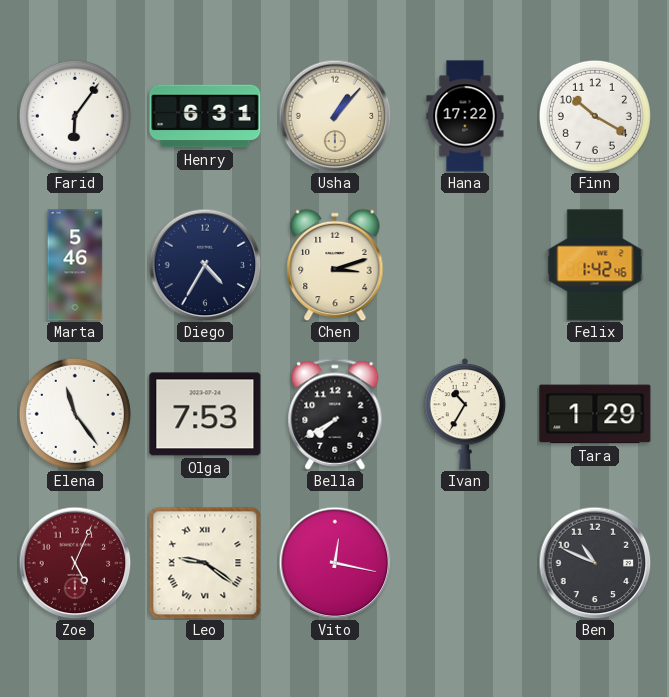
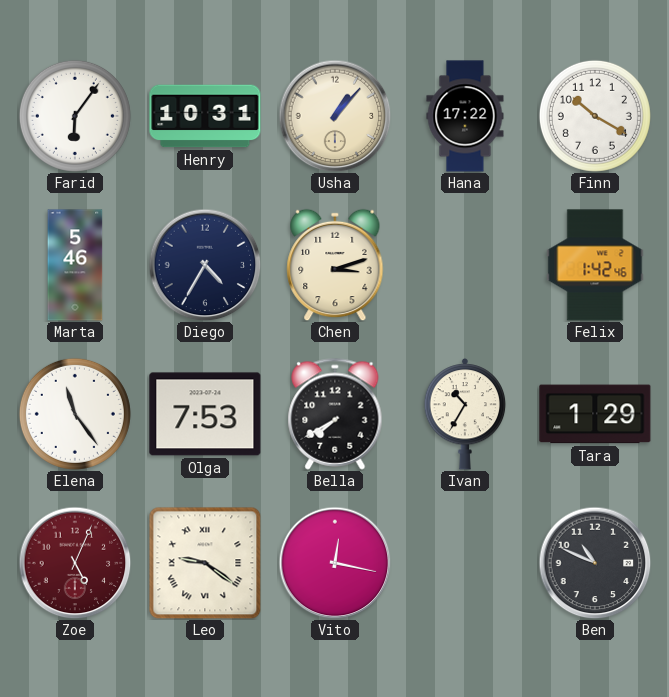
Henry: 6:31 -> 10:31 (205, 116)
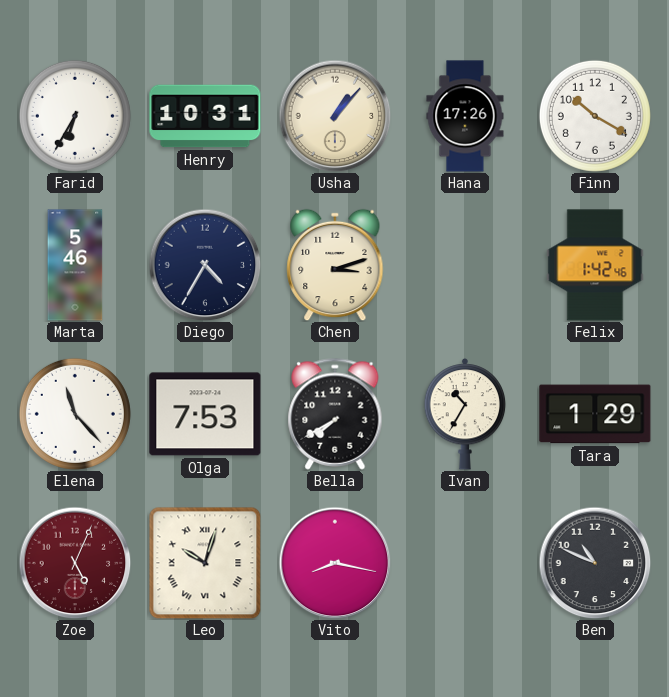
Farid: 6:06 -> 6:35 (75, 116)
Hana: 17:22 -> 17:26 (465, 116)
Elena: 11:24 -> 11:23 (75, 414)
Leo: 9:21 -> 10:03 (205, 563)
Vito: 12:17 -> 8:17 (335, 563)
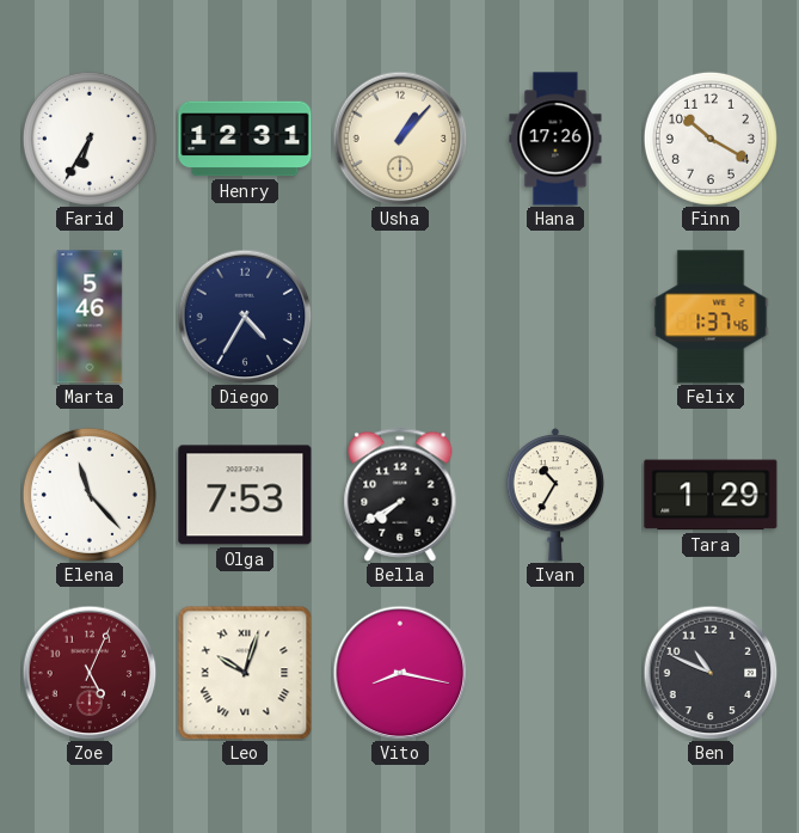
Henry: 10:31 -> 12:31 (245, 139)
Chen: 3:12 -> none (335, 265)
Felix: 1:42 -> 1:37 (711, 317)
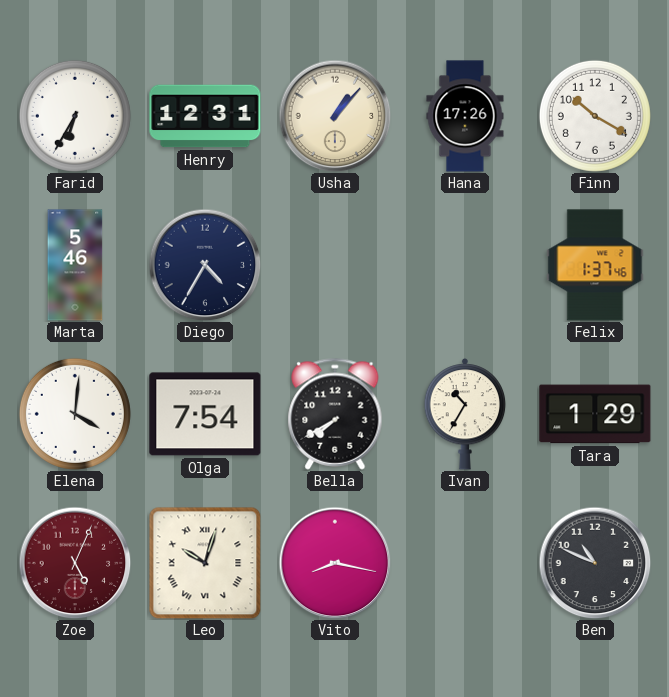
Elena: 11:23 -> 4:01 (75, 414)
Olga: 7:53 -> 7:54 (205, 414)
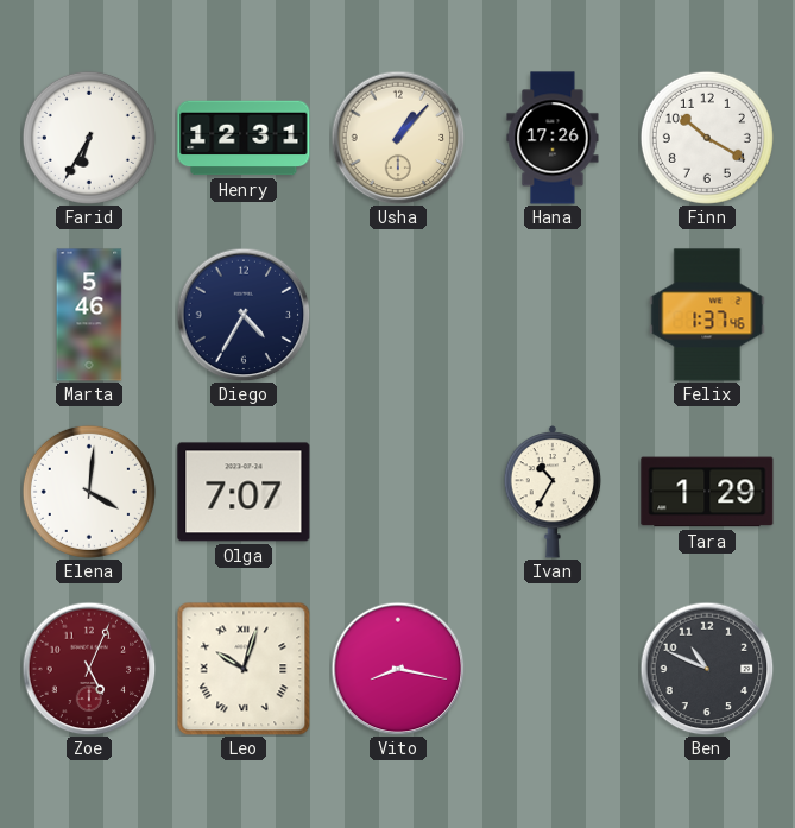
Olga: 7:54 -> 7:07 (244, 492)
Bella: 7:40 -> none (335, 414)
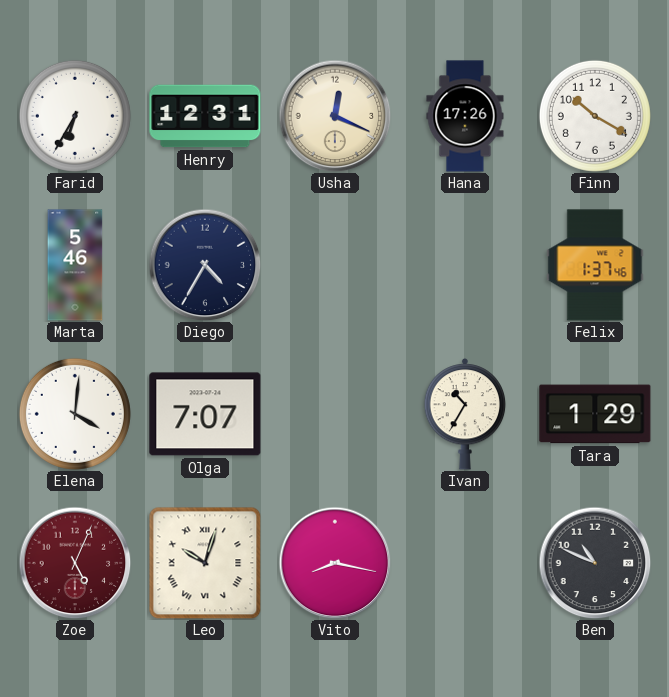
Usha: 1:07 -> 12:19 (335, 116)
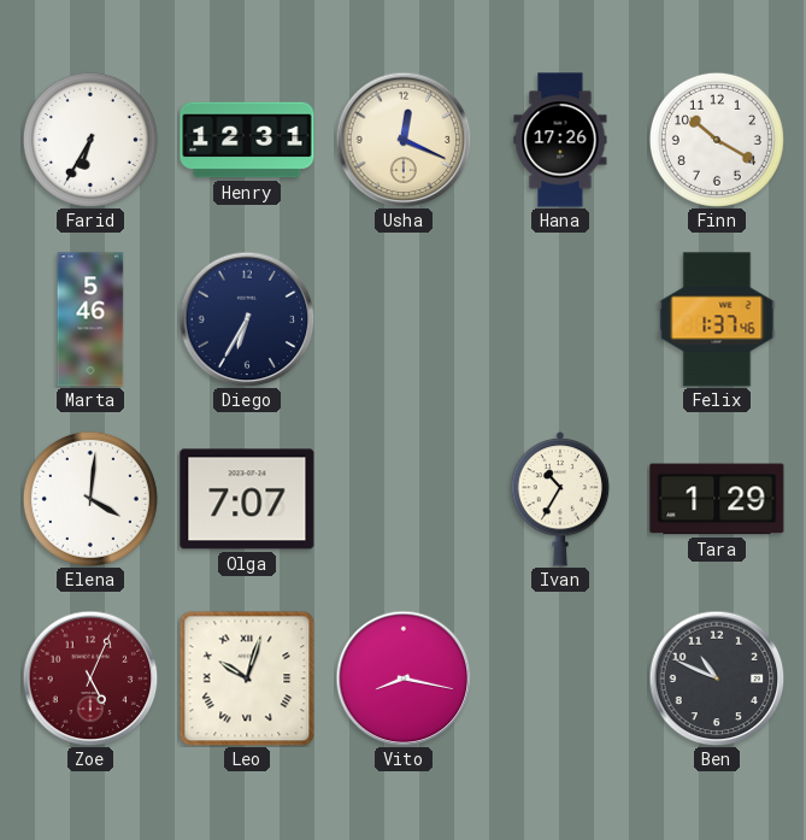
Diego: 4:35 -> 6:35 (247, 319)
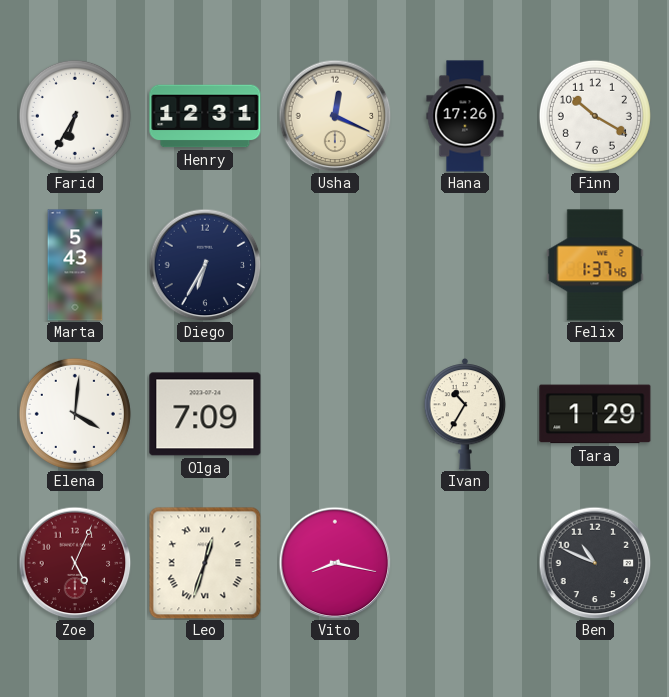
Marta: 5:46 -> 5:43 (75, 265)
Olga: 7:07 -> 7:09 (205, 414)
Leo: 10:03 -> 12:33 (205, 563)
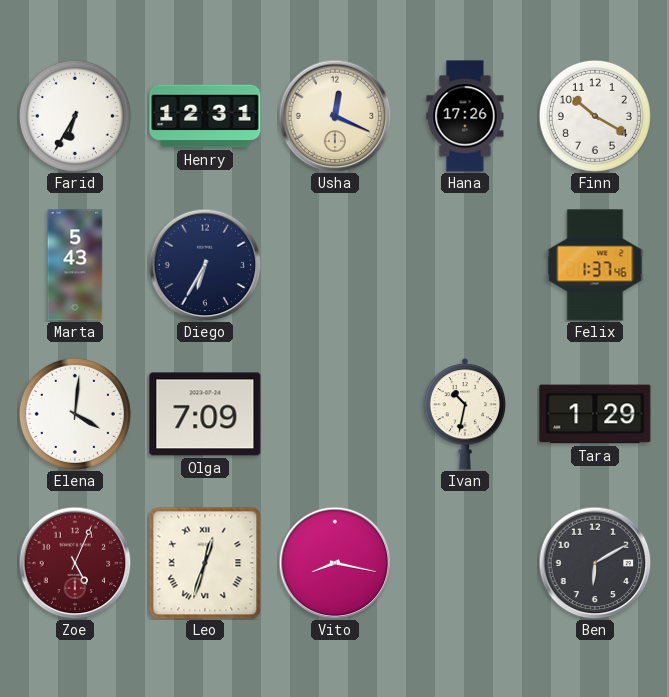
Ivan: 10:35 -> 10:32 (465, 414)
Ben: 10:49 -> 6:10 (595, 563)
